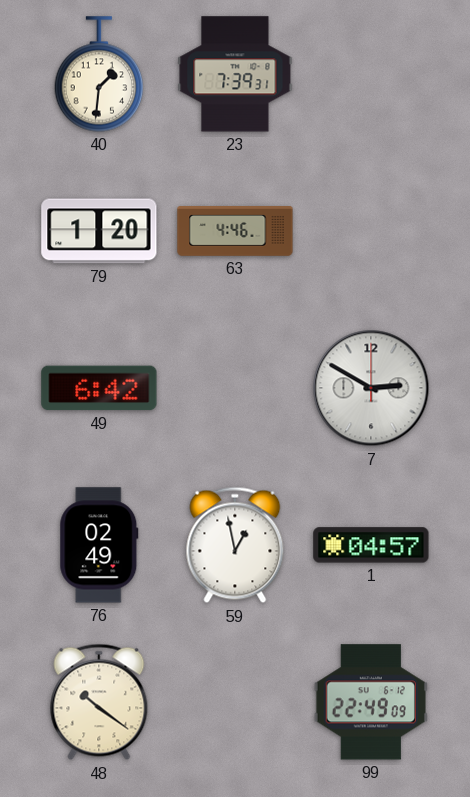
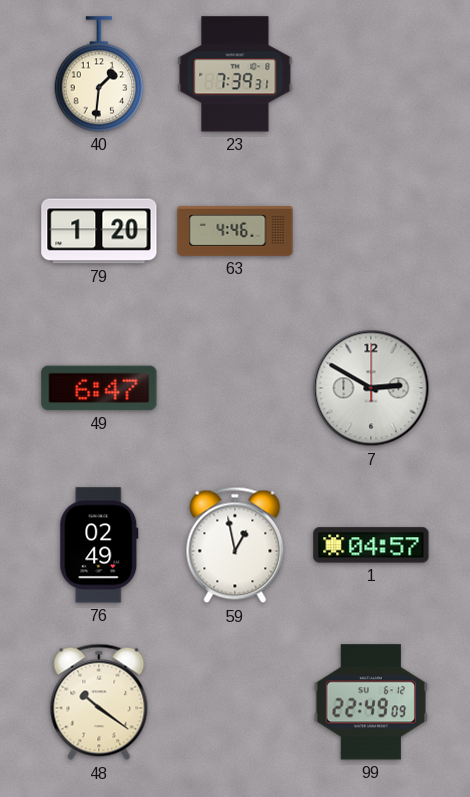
49: 6:42 -> 6:47 (99, 388)
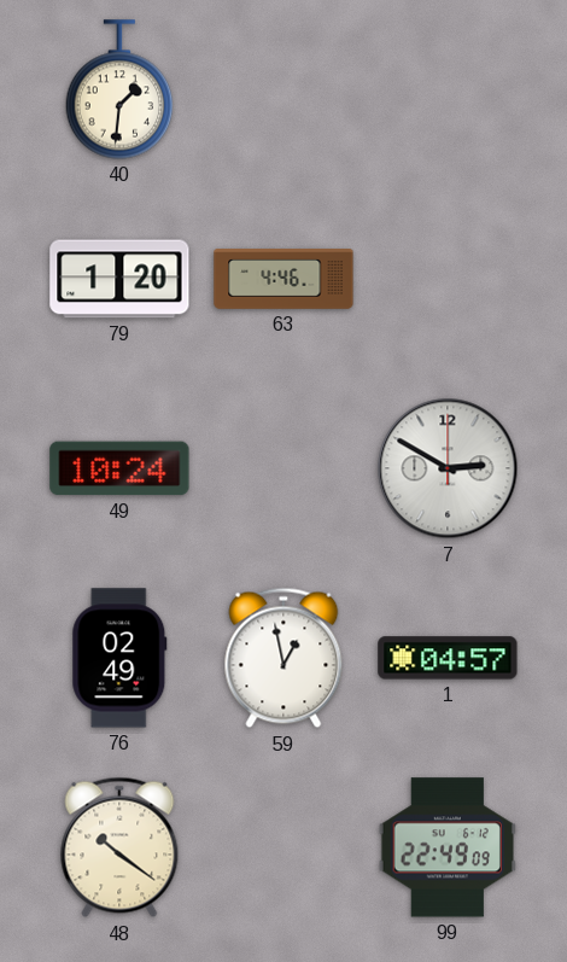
23: 7:39 -> none (235, 74)
49: 6:47 -> 10:24 (119, 468)
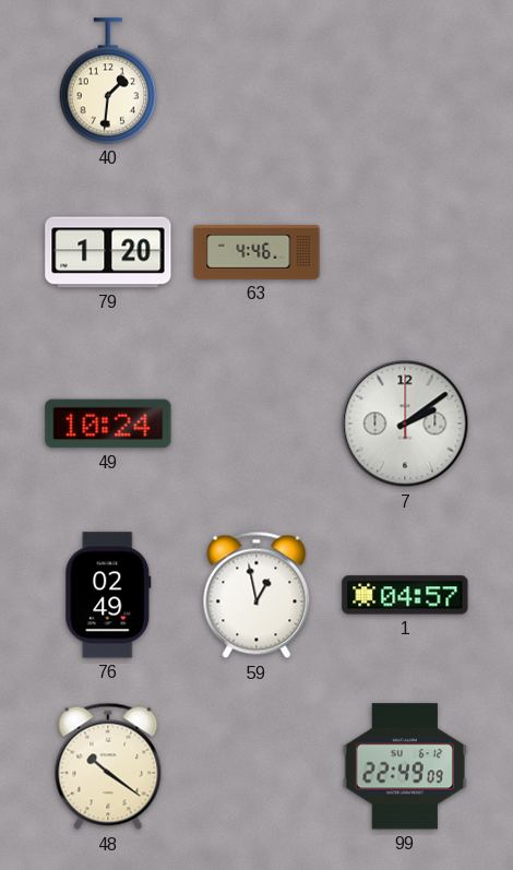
7: 2:50 -> 2:09 (405, 424)
